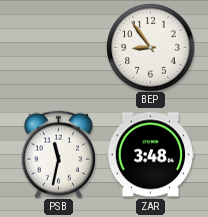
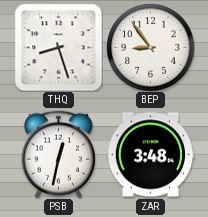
THQ: none -> 8:27 (58, 47)
PSB: 11:32 -> 12:32 (58, 154)
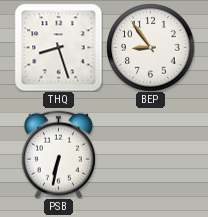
PSB: 12:32 -> 6:32 (58, 154)
ZAR: 3:48 -> none (150, 155)
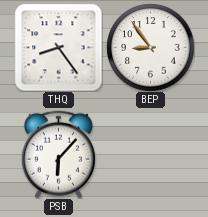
THQ: 8:27 -> 8:24 (58, 47)
PSB: 6:32 -> 6:07 (58, 154)
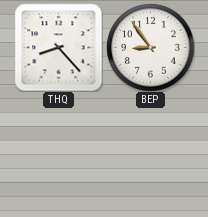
THQ: 8:24 -> 8:23 (58, 47)
PSB: 6:07 -> none (58, 154)
